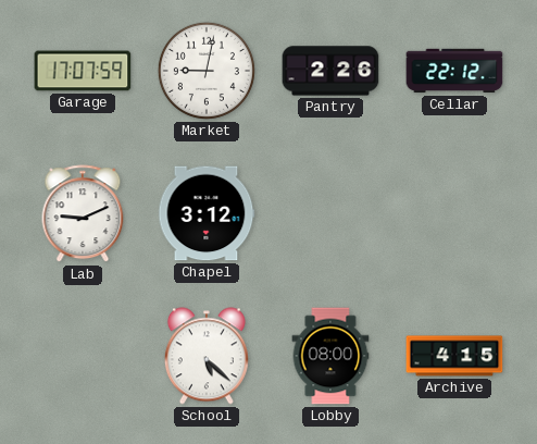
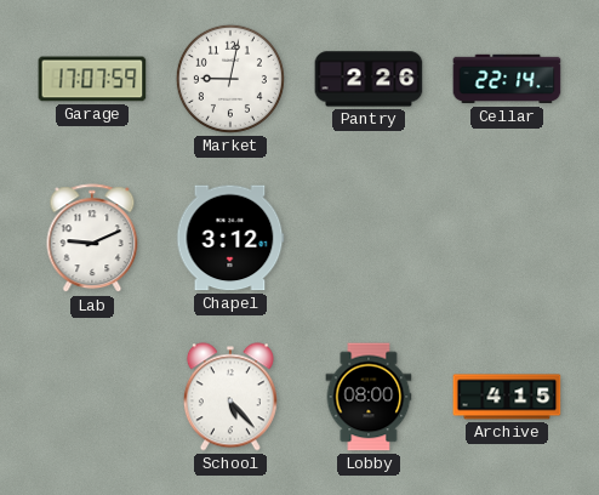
Cellar: 22:12 -> 22:14 (507, 79)
School: 5:22 -> 5:23 (230, 397)
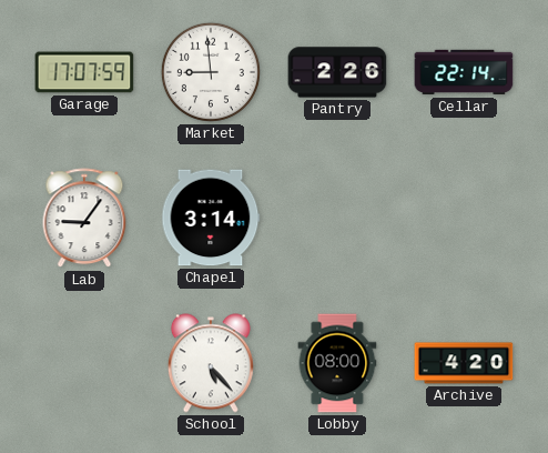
Market: 9:02 -> 8:59 (211, 72)
Lab: 9:11 -> 9:06 (84, 219)
Chapel: 3:12 -> 3:14 (211, 218)
Archive: 4:15 -> 4:20 (464, 363)
